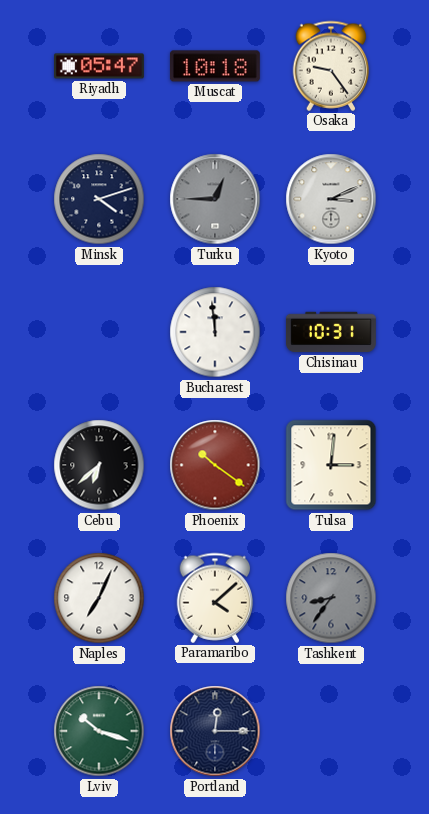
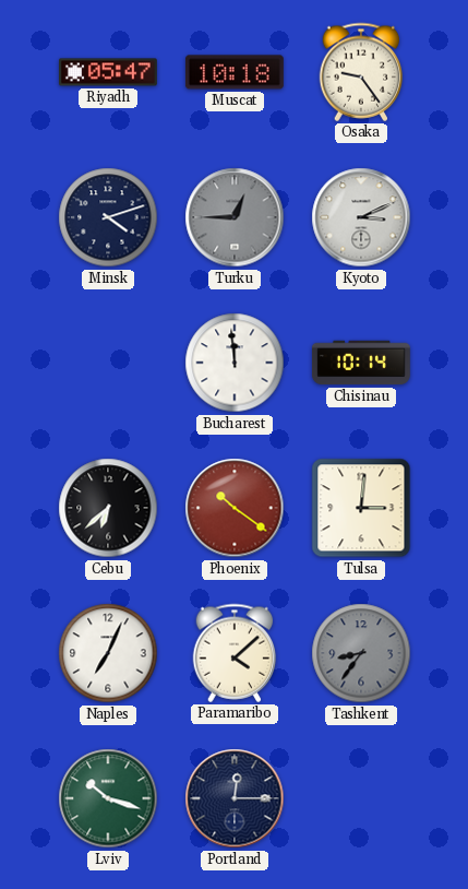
Chisinau: 10:31 -> 10:14 (361, 363)
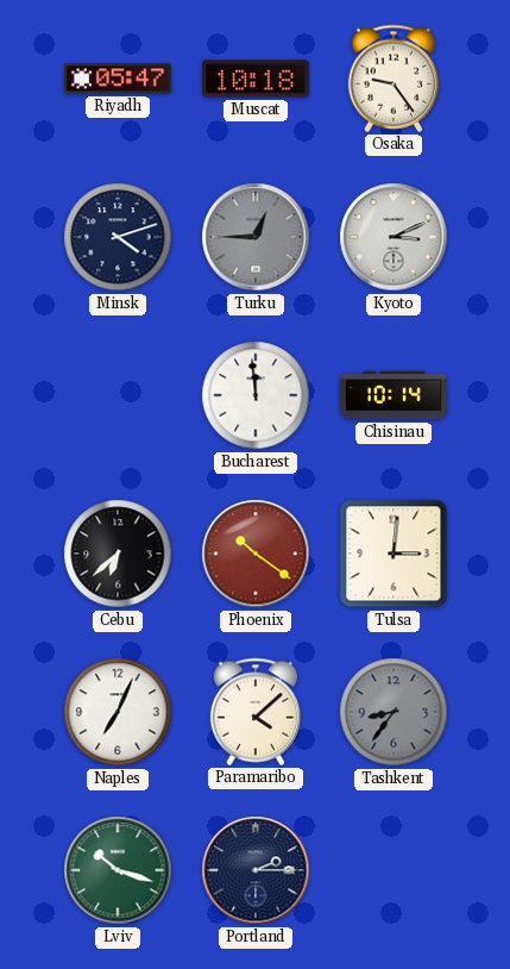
Portland: 12:15 -> 2:15 (256, 870)
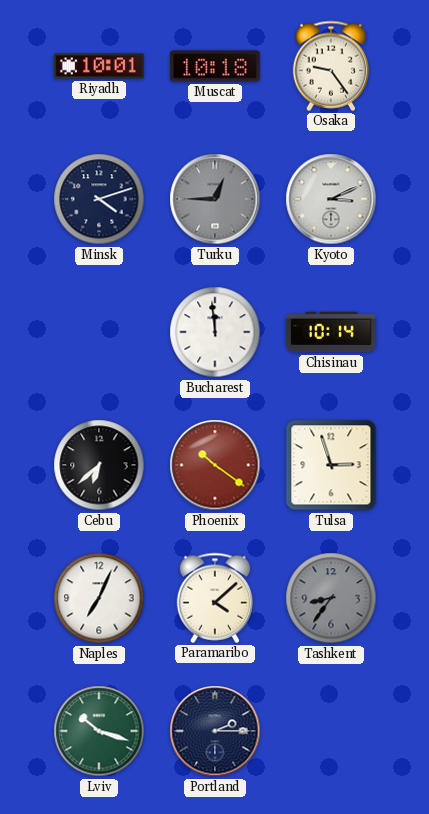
Riyadh: 05:47 -> 10:01 (99, 66)
Tulsa: 3:01 -> 2:57 (331, 465)
